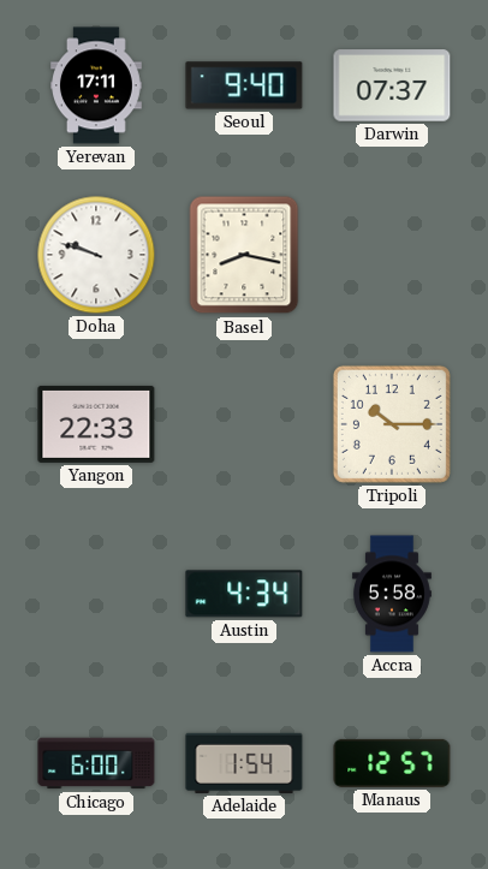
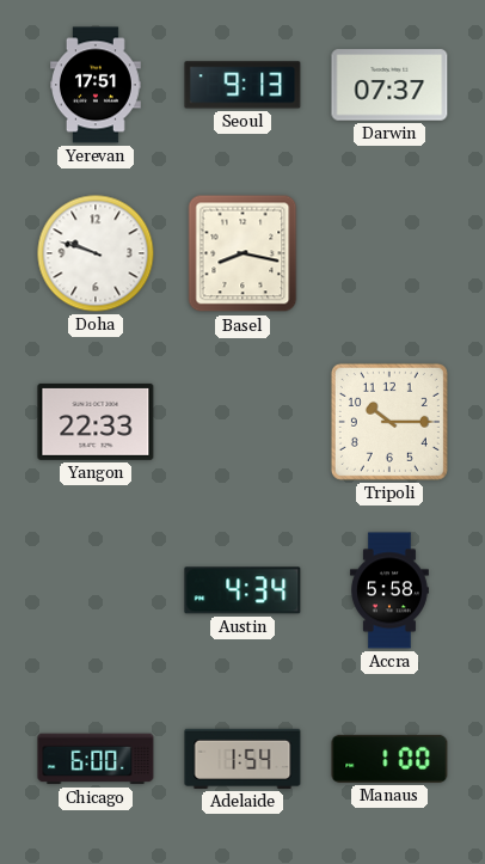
Yerevan: 17:11 -> 17:51 (97, 85)
Seoul: 9:40 -> 9:13 (242, 85)
Manaus: 12:57 -> 1:00 (389, 759)
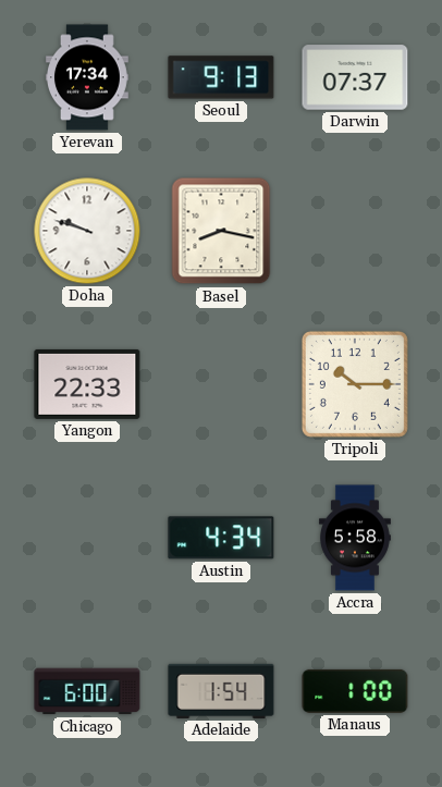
Yerevan: 17:51 -> 17:34 (88, 77)
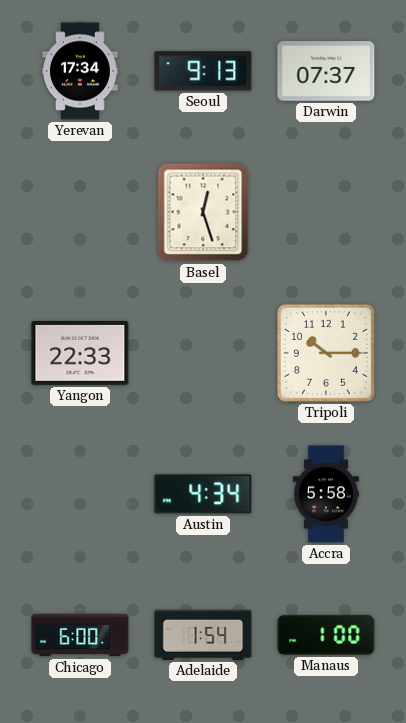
Doha: 9:48 -> none (87, 231)
Basel: 8:17 -> 12:27 (203, 212)
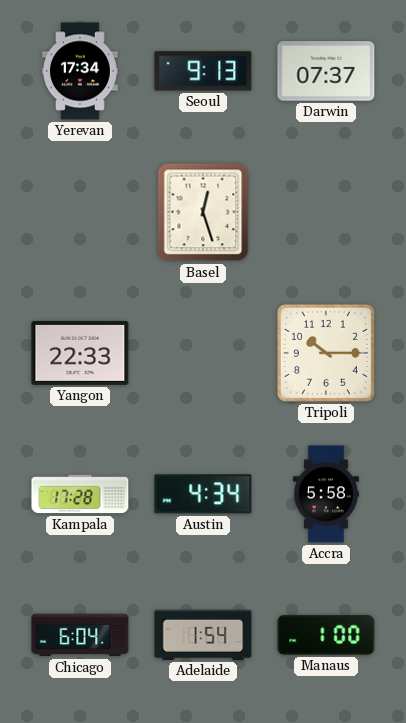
Kampala: none -> 17:28 (80, 494)
Chicago: 6:00 -> 6:04 (80, 635)
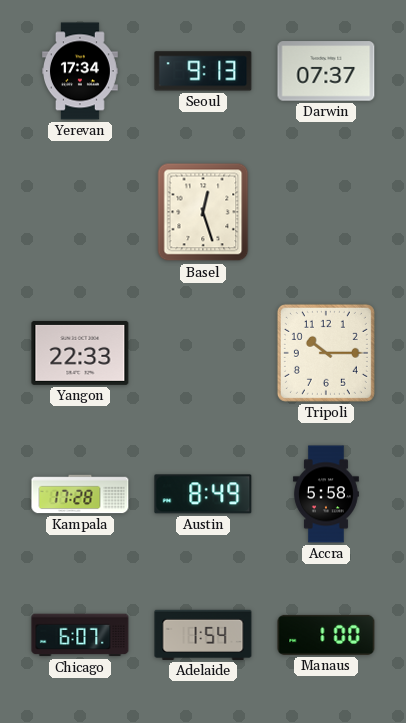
Austin: 4:34 -> 8:49 (203, 494)
Chicago: 6:04 -> 6:07 (80, 635)
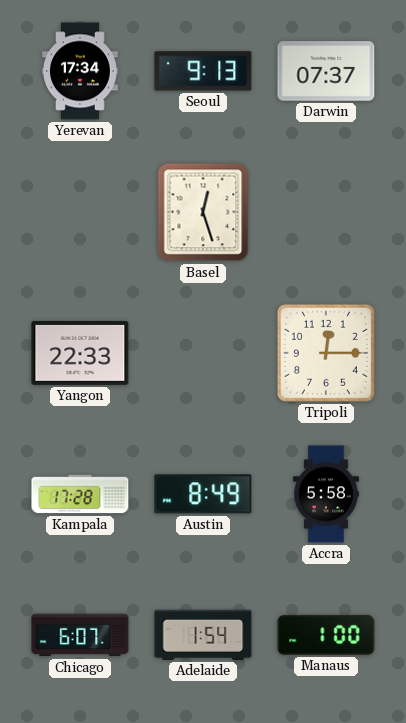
Tripoli: 10:15 -> 12:15 (326, 353)
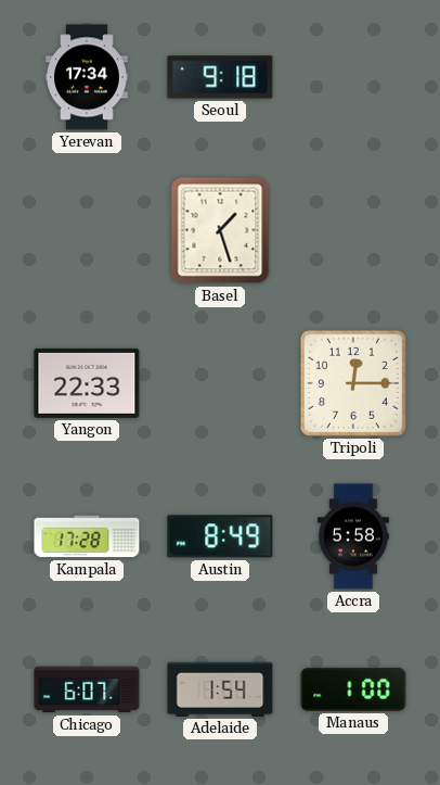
Seoul: 9:13 -> 9:18 (220, 77)
Darwin: 07:37 -> none (326, 71)
Basel: 12:27 -> 1:27 (220, 230)
